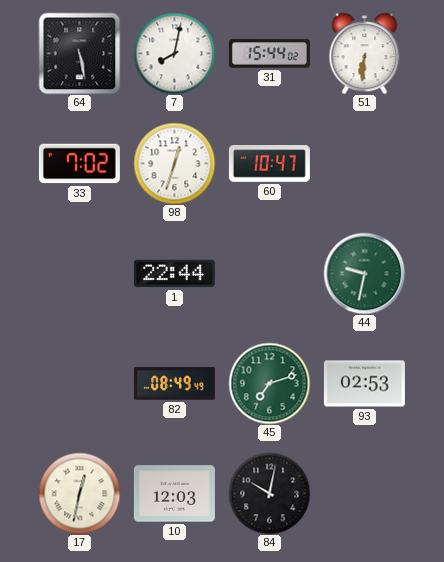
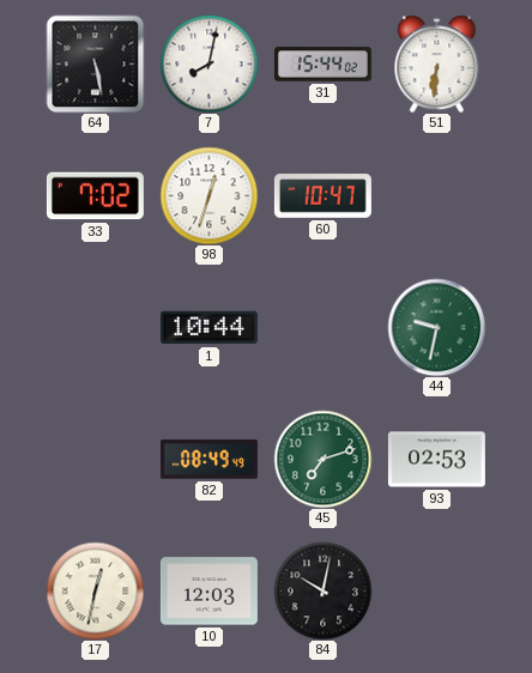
1: 22:44 -> 10:44 (208, 328)
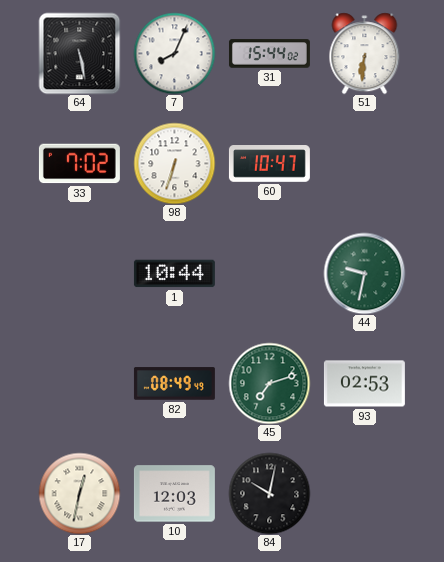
7: 8:02 -> 8:04 (174, 53)
98: 12:33 -> 6:33 (174, 163)
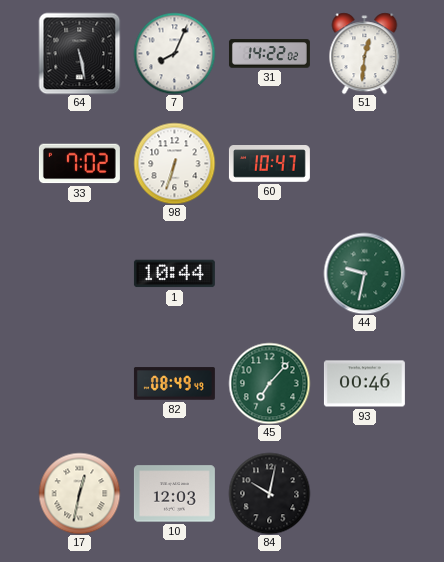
31: 15:44 -> 14:22 (269, 54)
51: 6:31 -> 12:31 (365, 53)
45: 7:12 -> 7:07 (269, 383)
93: 02:53 -> 00:46 (364, 384)
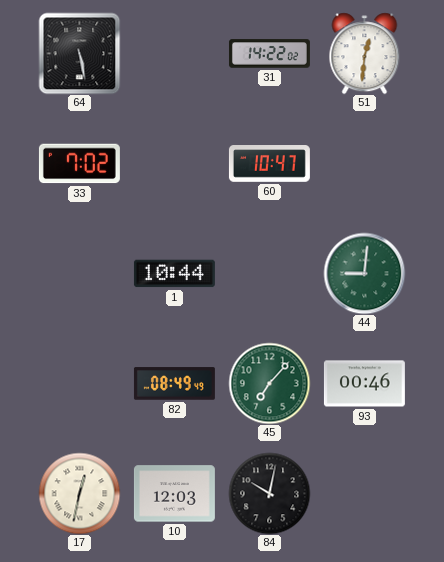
7: 8:04 -> none (174, 53)
98: 6:33 -> none (174, 163)
44: 9:32 -> 9:01 (364, 273)
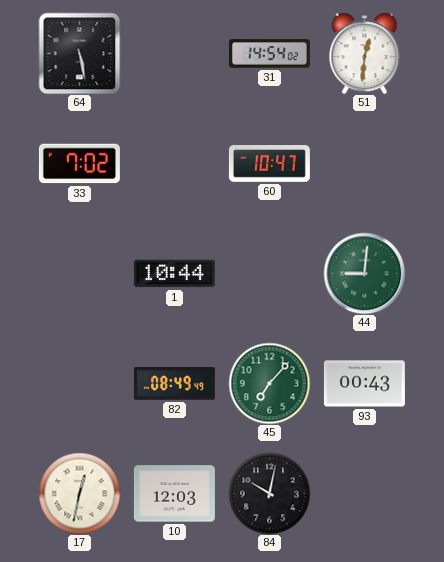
31: 14:22 -> 14:54 (269, 54)
93: 00:46 -> 00:43 (364, 384)
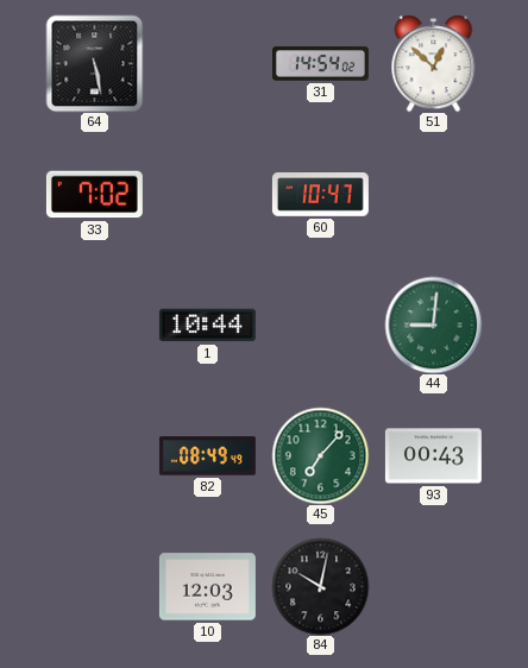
51: 12:31 -> 12:52 (434, 63)
17: 12:32 -> none (79, 493)
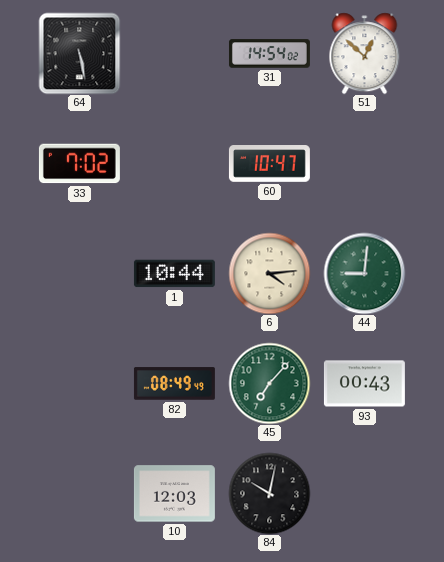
6: none -> 4:14 (269, 273)
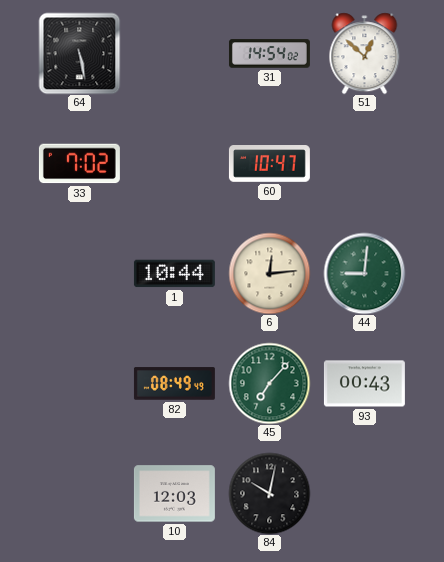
6: 4:14 -> 12:14 (269, 273)
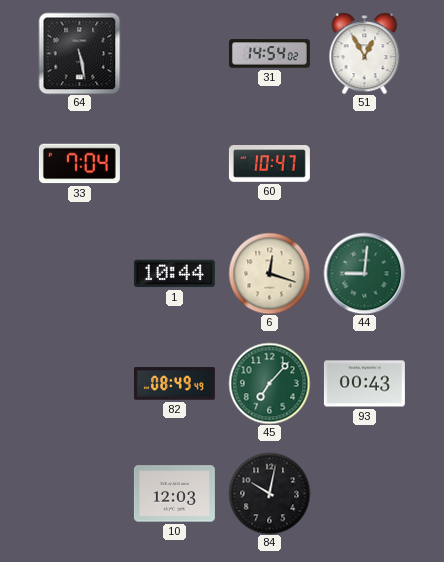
51: 12:52 -> 12:55 (365, 53)
33: 7:02 -> 7:04 (79, 164)
6: 12:14 -> 12:18 (269, 273)
